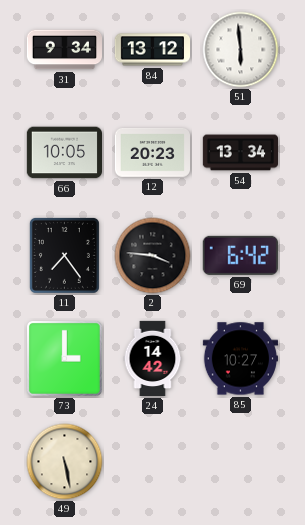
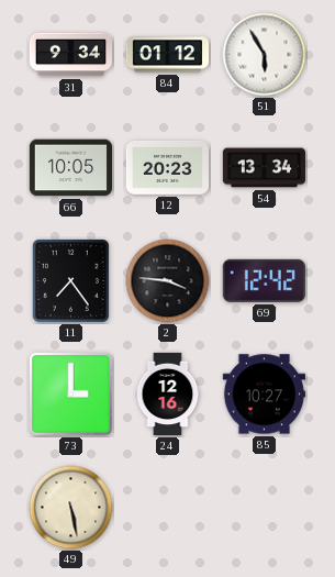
84: 13:12 -> 01:12 (167, 55)
51: 5:59 -> 5:55 (265, 55)
69: 6:42 -> 12:42 (264, 280)
24: 14:42 -> 12:16 (168, 395)
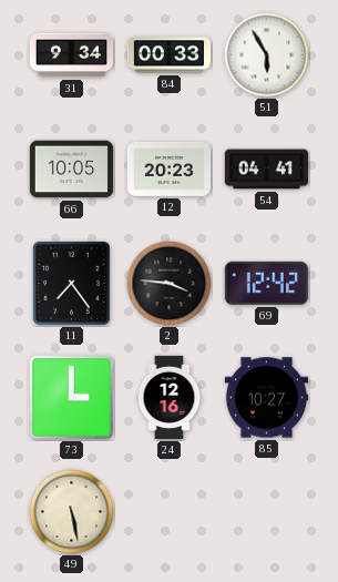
84: 01:12 -> 00:33 (168, 55)
54: 13:34 -> 04:41 (266, 170)
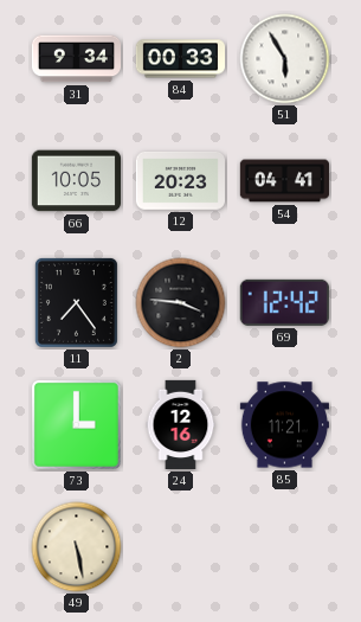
85: 10:27 -> 11:21 (284, 425)
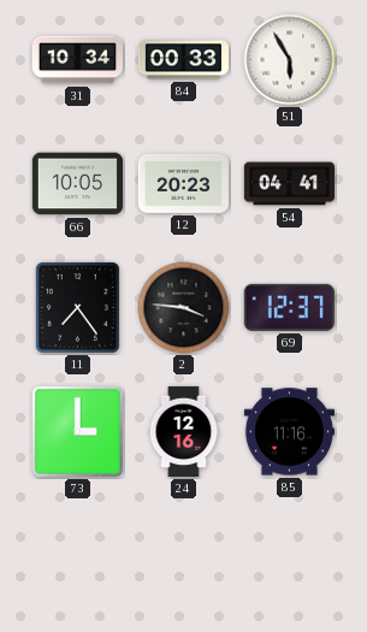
31: 9:34 -> 10:34 (77, 60)
69: 12:42 -> 12:37 (289, 307)
85: 11:21 -> 11:16 (289, 432)
49: 5:28 -> none (77, 547)
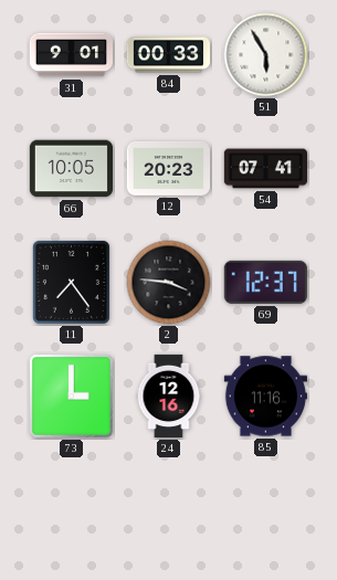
31: 10:34 -> 9:01 (71, 55)
54: 04:41 -> 07:41 (265, 169)
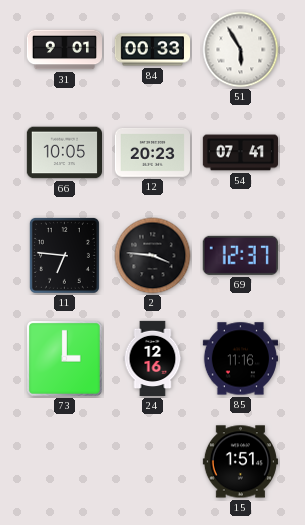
11: 7:24 -> 6:46 (64, 255)
15: none -> 1:51 (240, 462)
